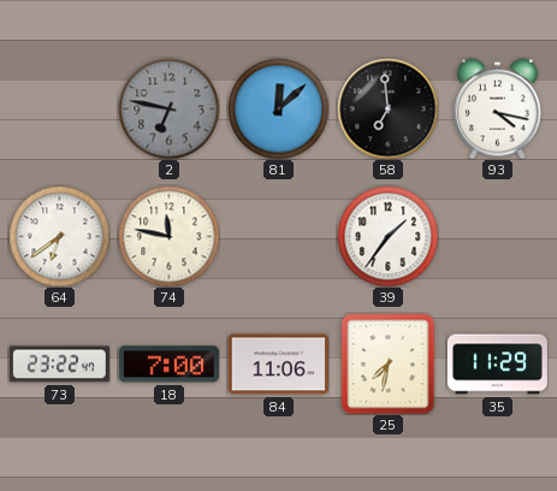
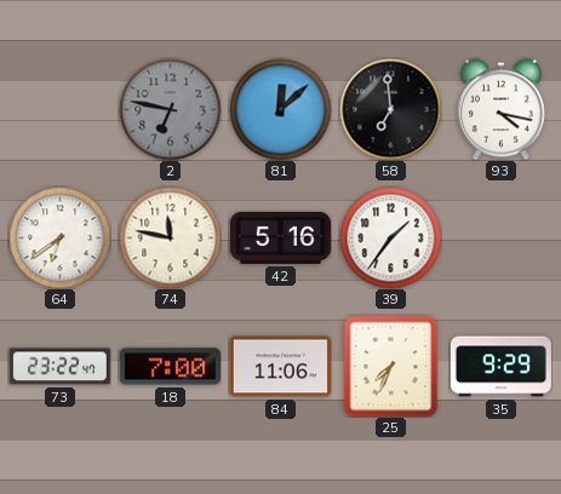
42: none -> 5:16 (280, 237)
25: 7:32 -> 7:34 (391, 366)
35: 11:29 -> 9:29 (500, 367)
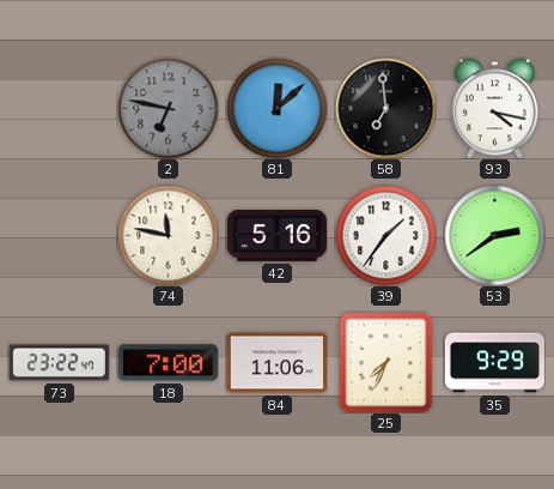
64: 6:39 -> none (59, 237)
53: none -> 2:39 (494, 235)
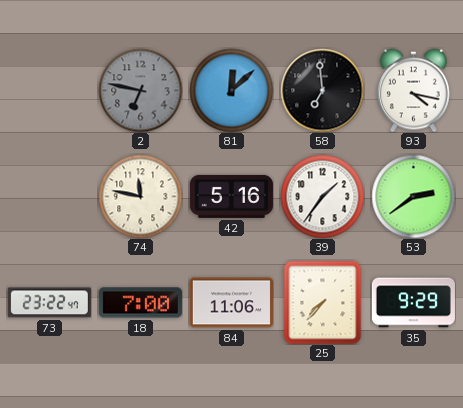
25: 7:34 -> 7:37 (323, 302)
